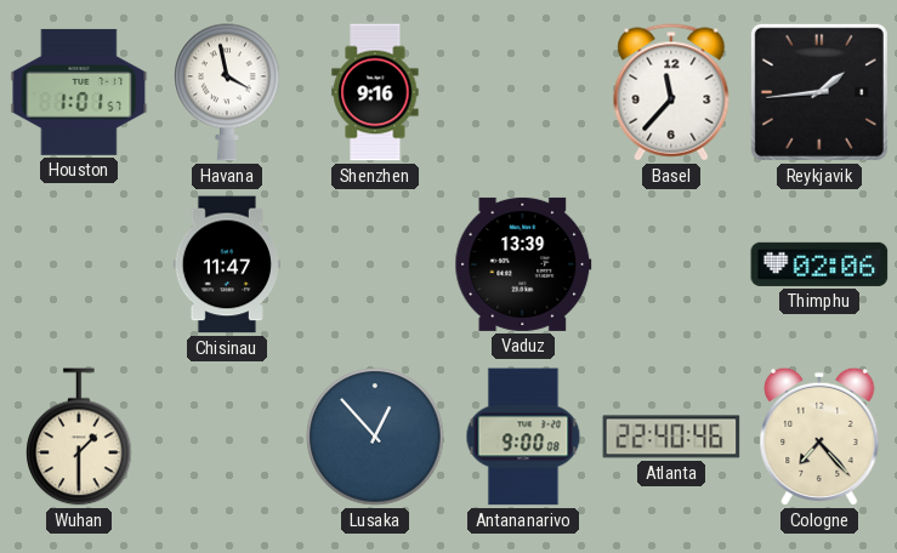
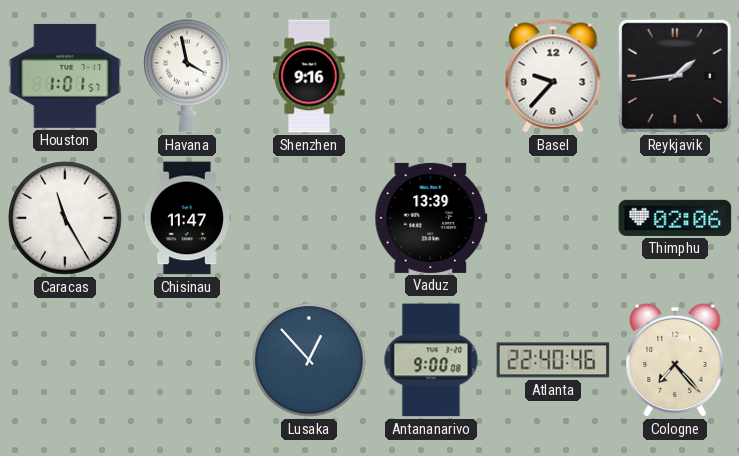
Basel: 11:37 -> 9:37 (553, 76)
Caracas: none -> 11:25 (65, 218)
Wuhan: 1:30 -> none (79, 437)
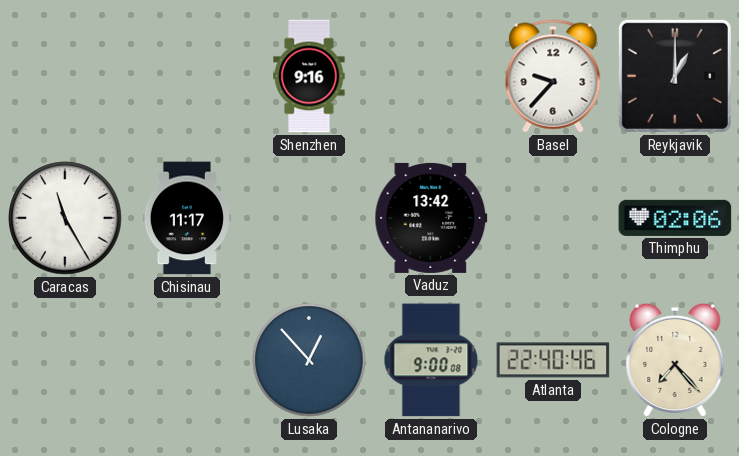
Houston: 1:01 -> none (65, 76)
Havana: 3:58 -> none (187, 76)
Reykjavik: 1:44 -> 1:00 (675, 76)
Chisinau: 11:47 -> 11:17 (186, 218)
Vaduz: 13:39 -> 13:42 (431, 218)
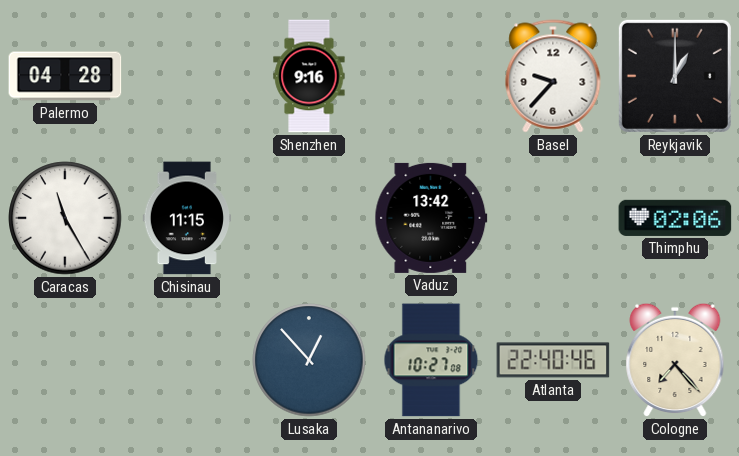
Palermo: none -> 04:28 (65, 76)
Chisinau: 11:17 -> 11:15 (186, 218)
Antananarivo: 9:00 -> 10:27 (431, 360)
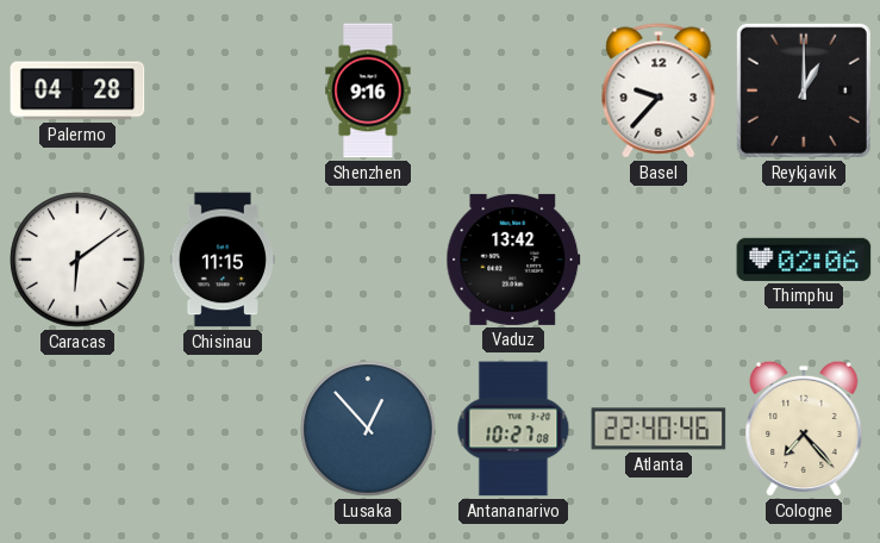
Caracas: 11:25 -> 6:09 (77, 260)
